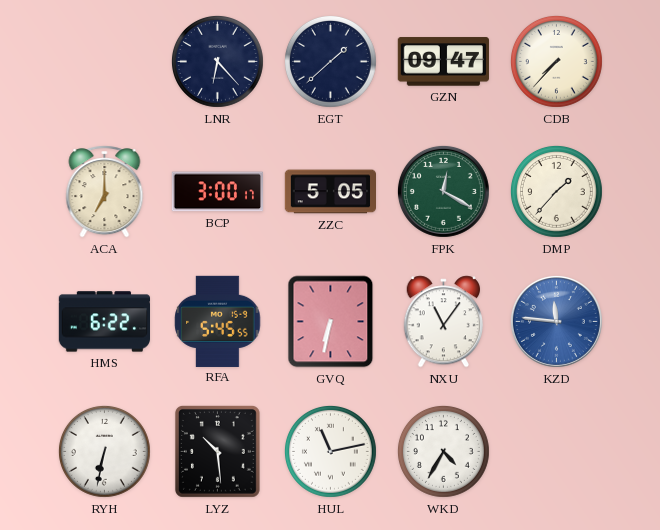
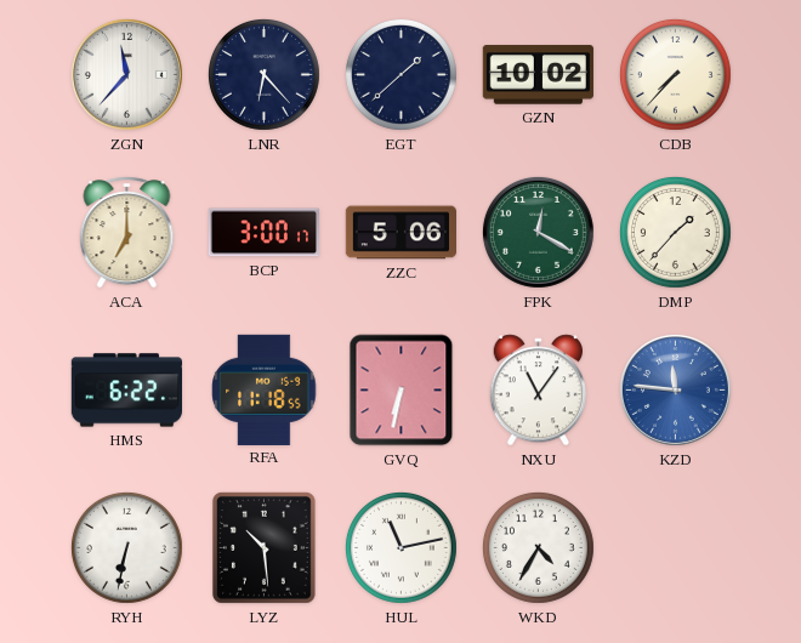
ZGN: none -> 11:37 (126, 74)
GZN: 09:47 -> 10:02 (538, 75)
ZZC: 5:05 -> 5:06 (400, 233)
RFA: 5:45 -> 11:18 (265, 389)
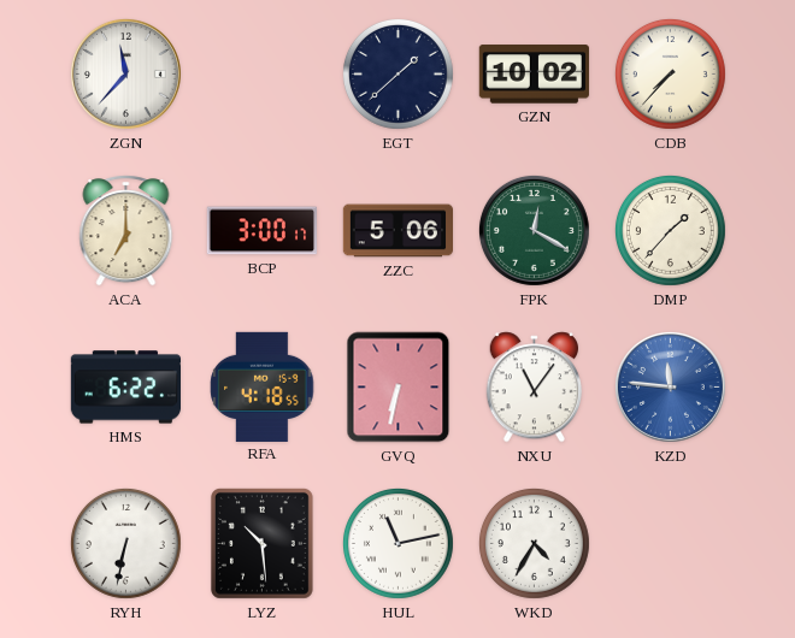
LNR: 6:23 -> none (263, 74)
RFA: 11:18 -> 4:18 (263, 386)
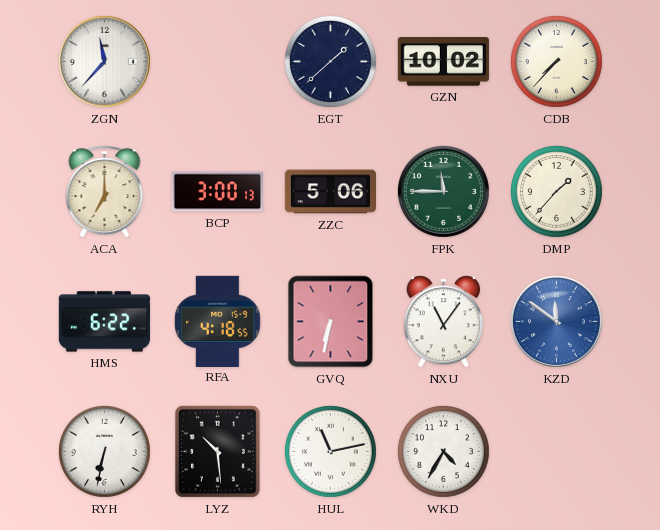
BCP: 3:00:17 -> 3:00:13 (217, 192)
FPK: 12:20 -> 11:45 (443, 191)
KZD: 11:46 -> 11:51 (556, 321)
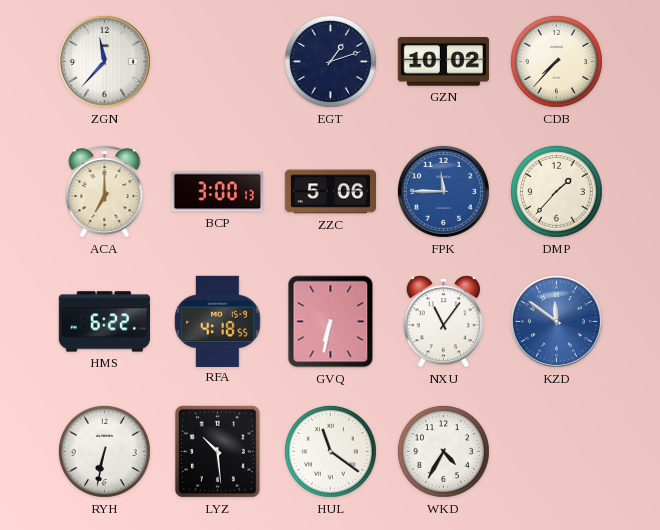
EGT: 1:38 -> 1:12 (330, 61)
FPK dial: green -> blue (443, 191)
HUL: 11:13 -> 11:21 (330, 451)
